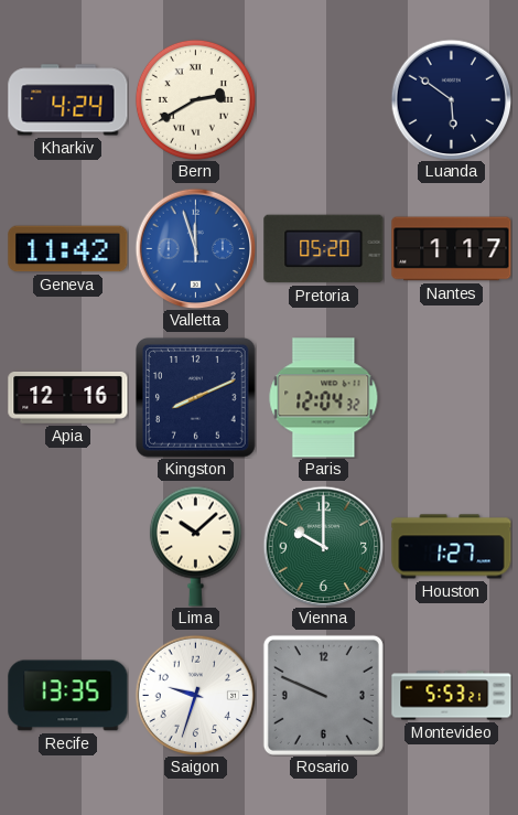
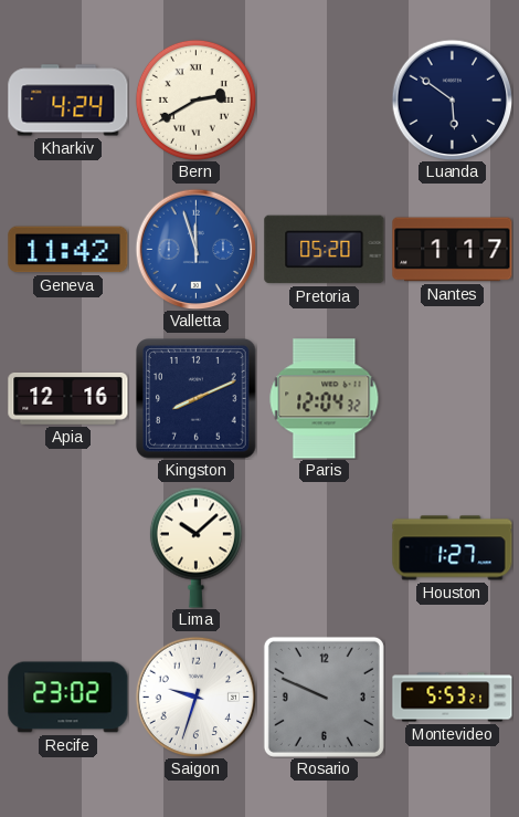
Vienna: 10:00 -> none (323, 546)
Recife: 13:35 -> 23:02 (68, 698)
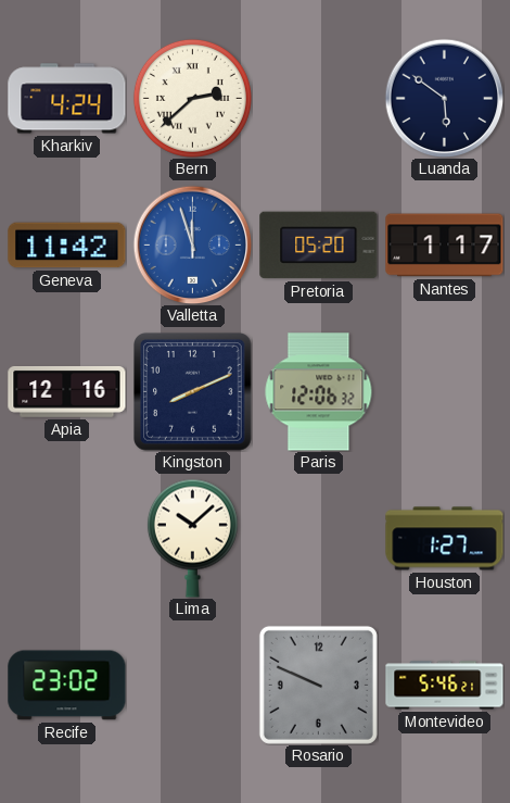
Bern: 2:40 -> 2:38 (192, 98)
Paris: 12:04 -> 12:06 (319, 392)
Saigon: 9:33 -> none (195, 696)
Montevideo: 5:53 -> 5:46 (445, 686)
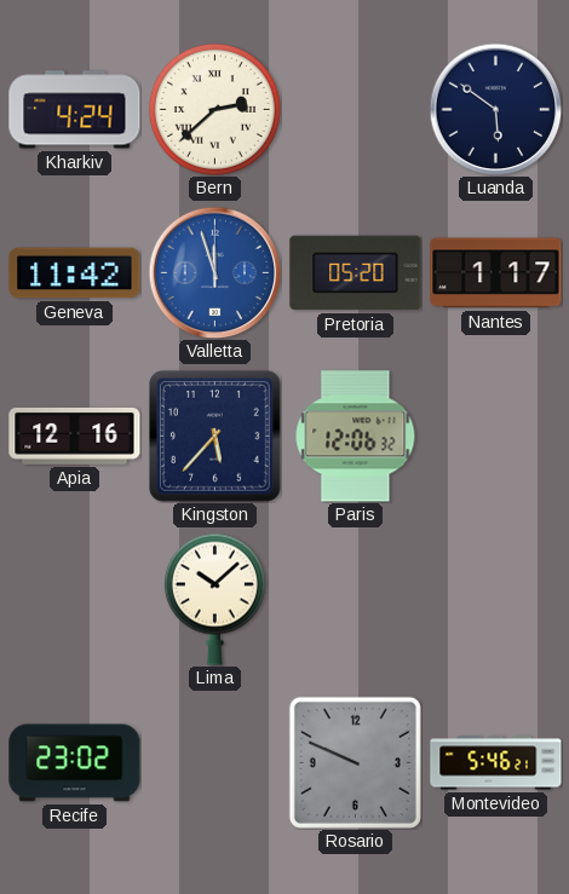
Kingston: 8:11 -> 5:37 (215, 437)
Houston: 1:27 -> none (445, 539)
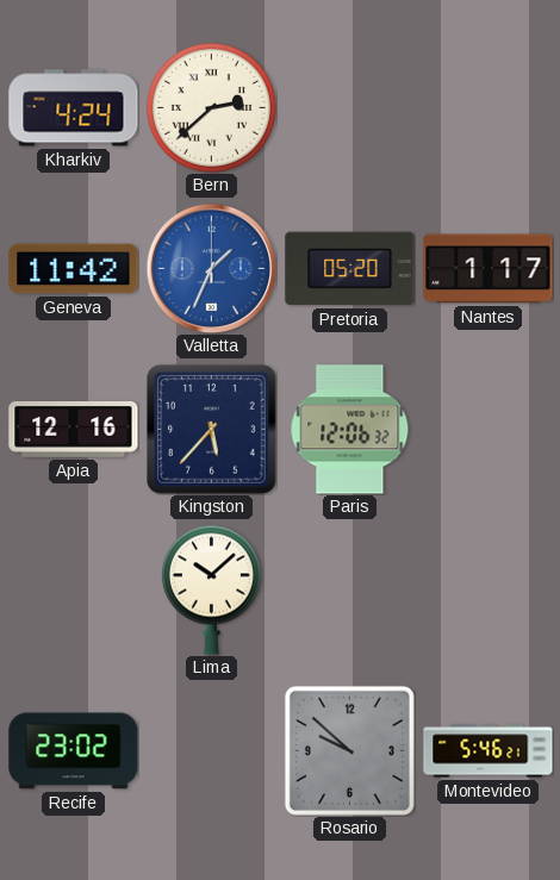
Luanda: 5:51 -> none (495, 109)
Valletta: 11:57 -> 1:34 (211, 268)
Rosario: 9:49 -> 9:52 (349, 750)
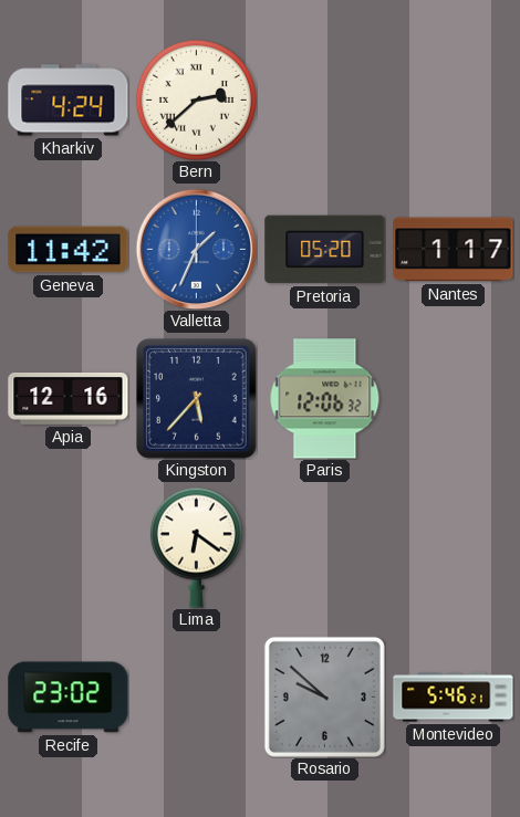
Lima: 10:08 -> 6:21 (196, 547)
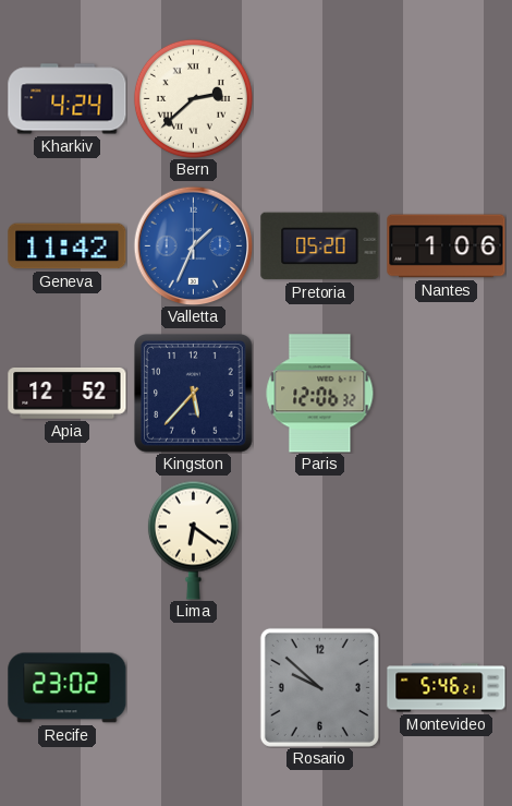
Nantes: 1:17 -> 1:06 (447, 246)
Apia: 12:16 -> 12:52 (68, 393)
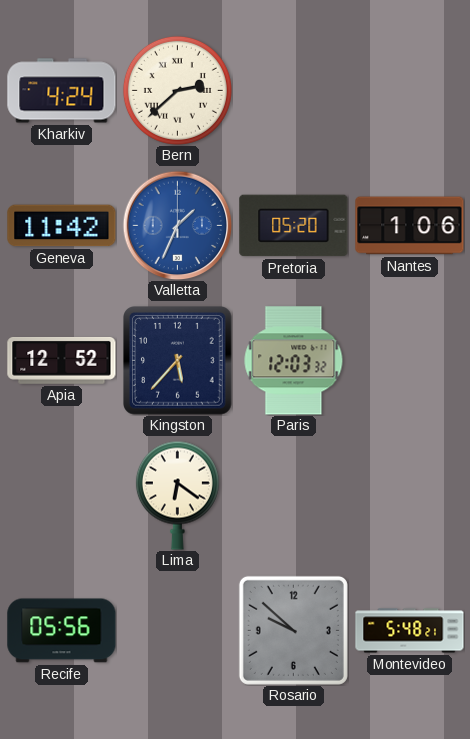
Paris: 12:06 -> 12:03 (294, 361)
Recife: 23:02 -> 05:56 (62, 631)
Montevideo: 5:46 -> 5:48 (410, 631)
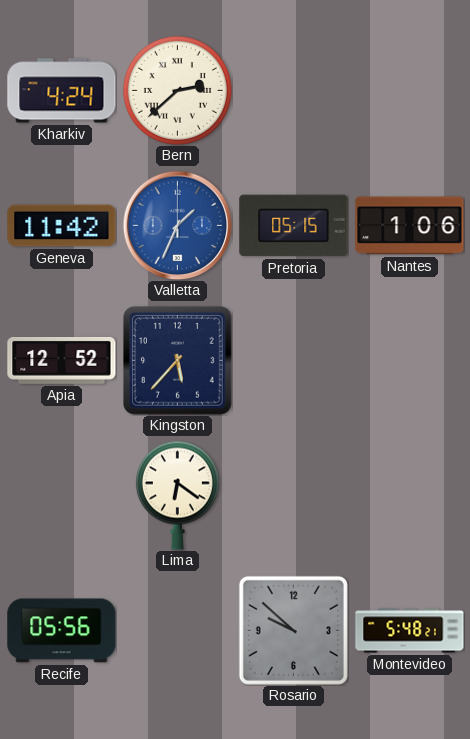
Pretoria: 05:20 -> 05:15 (294, 226)
Paris: 12:03 -> none (294, 361)
